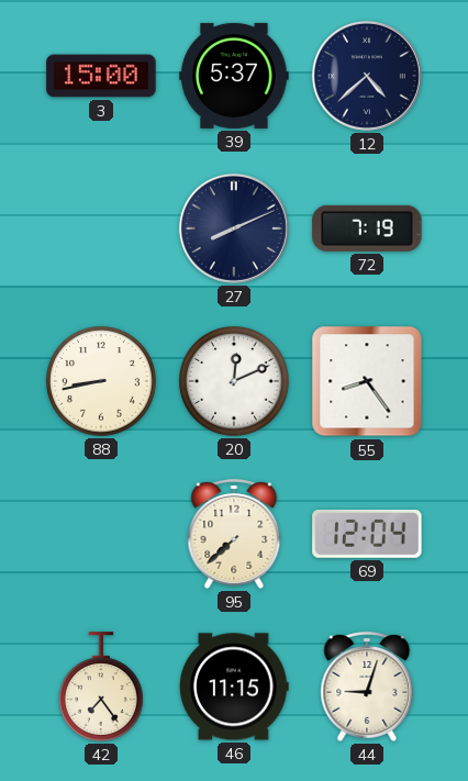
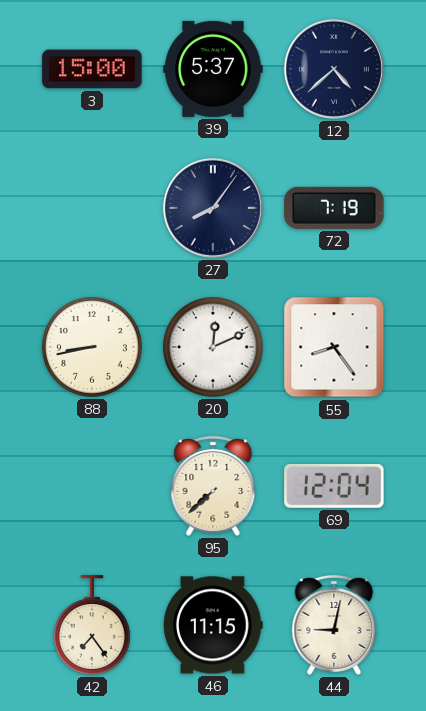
27: 8:11 -> 8:06 (213, 208)
44: 9:03 -> 9:02 (334, 625)
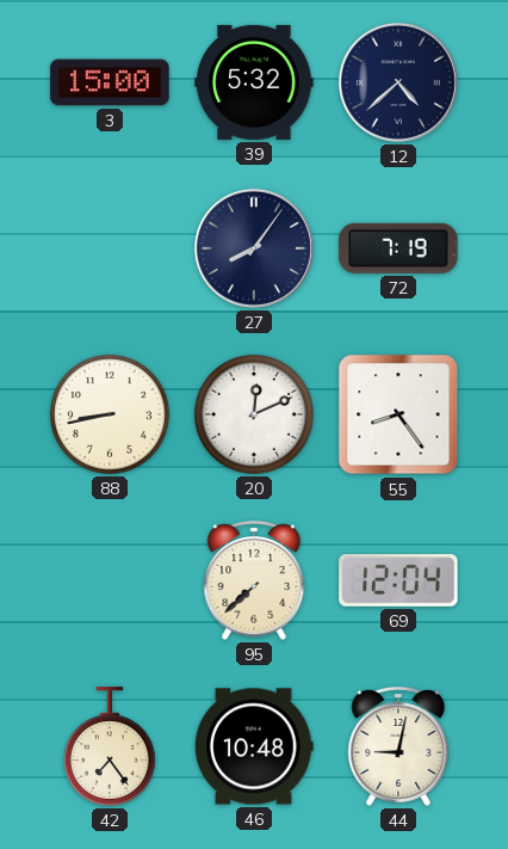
39: 5:37 -> 5:32 (254, 82)
46: 11:15 -> 10:48 (254, 746)
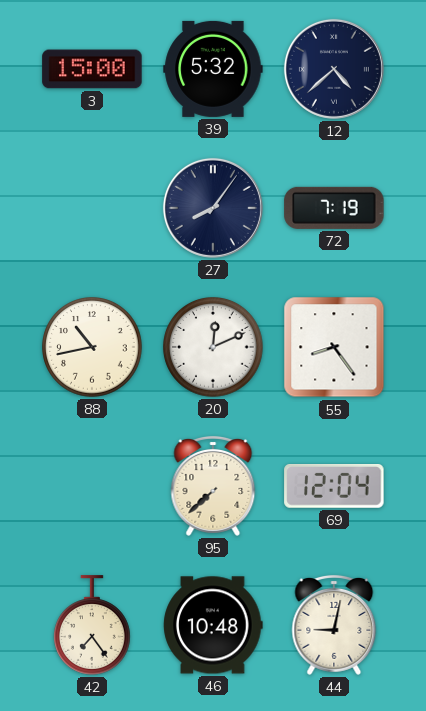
88: 8:43 -> 10:43 (92, 347)
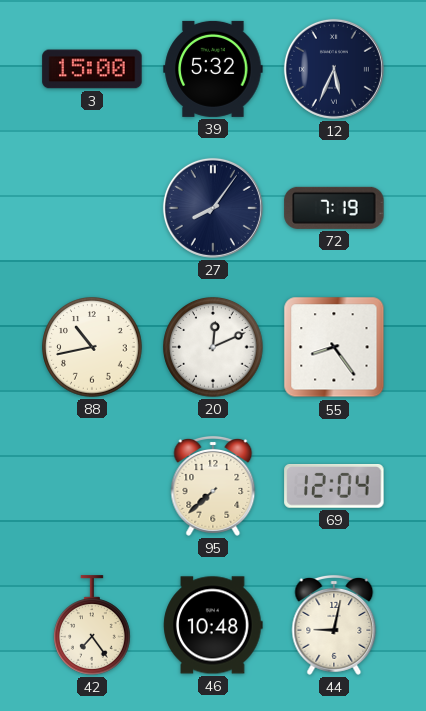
12: 4:38 -> 5:34 (334, 69)
